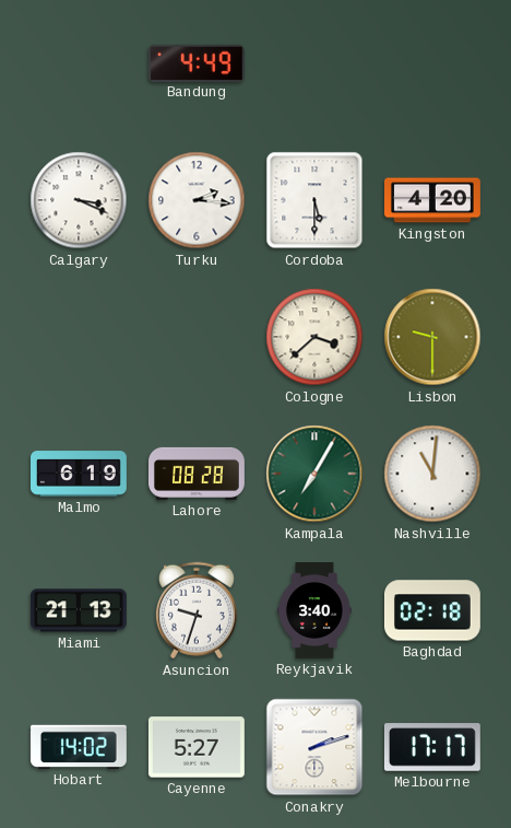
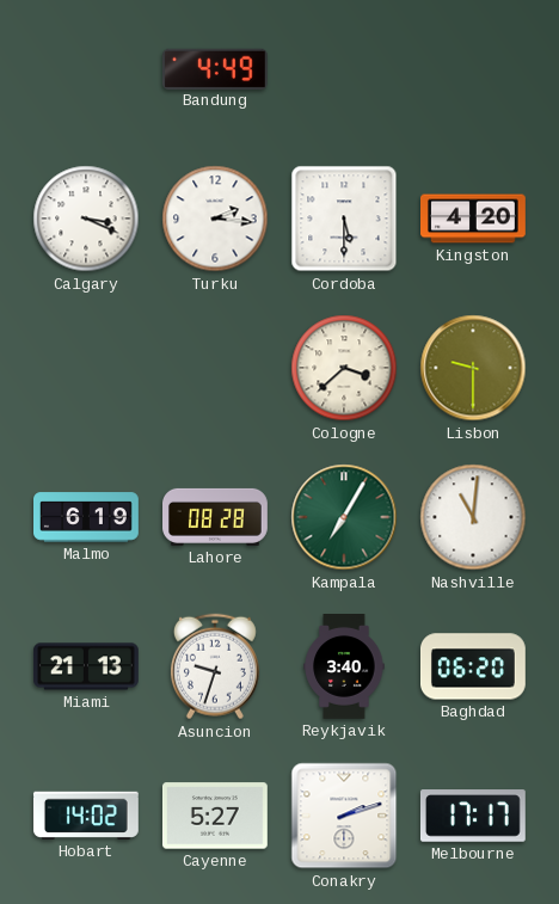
Baghdad: 02:18 -> 06:20 (474, 666)
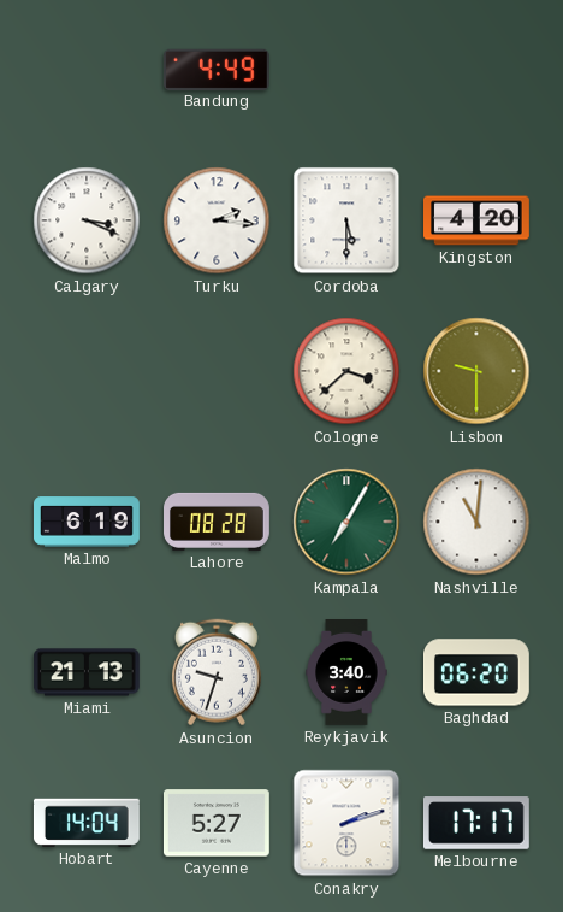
Hobart: 14:02 -> 14:04 (87, 823)
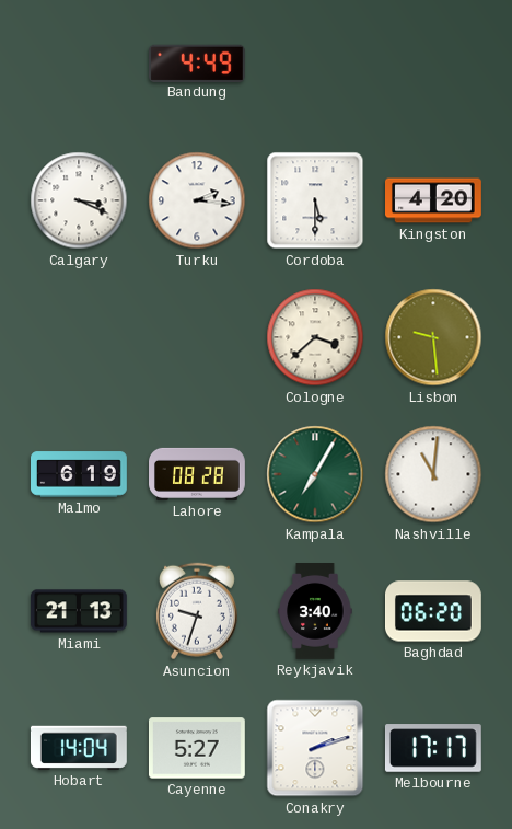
Lisbon: 9:30 -> 9:29 (433, 337)
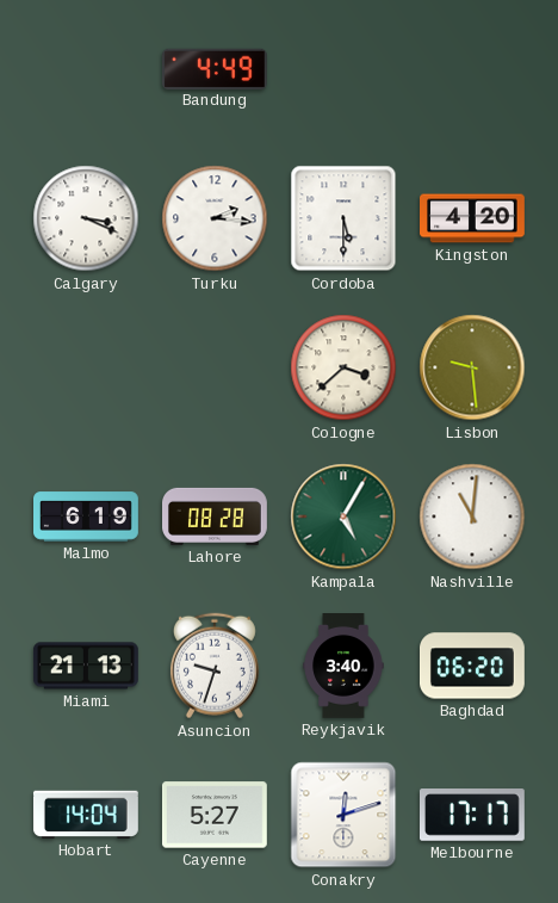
Kampala: 7:05 -> 5:05 (343, 517)
Conakry: 2:12 -> 12:12 (343, 815)
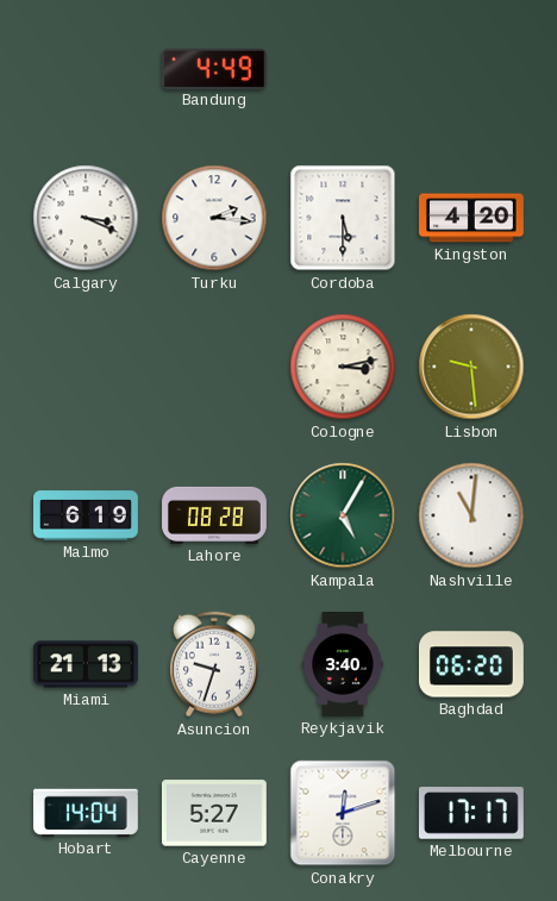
Cologne: 3:38 -> 3:13 (343, 367)
